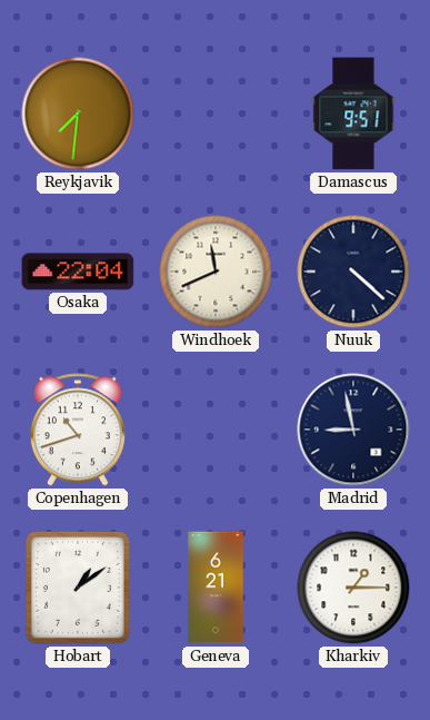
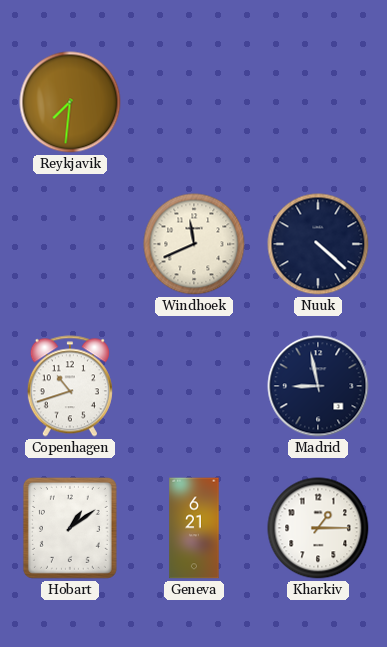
Damascus: 9:51 -> none (353, 114)
Osaka: 22:04 -> none (78, 272)
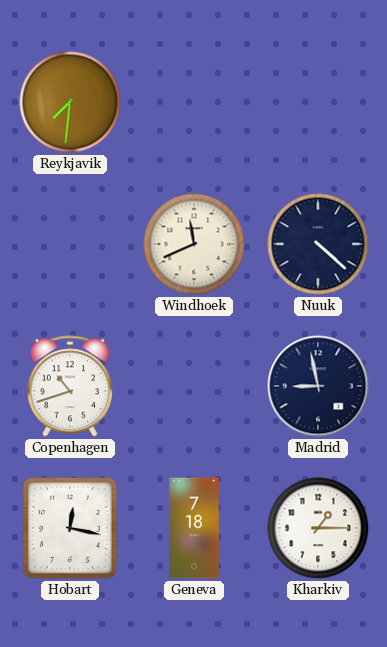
Hobart: 1:09 -> 12:17 (70, 528)
Geneva: 6:21 -> 7:18 (194, 528)
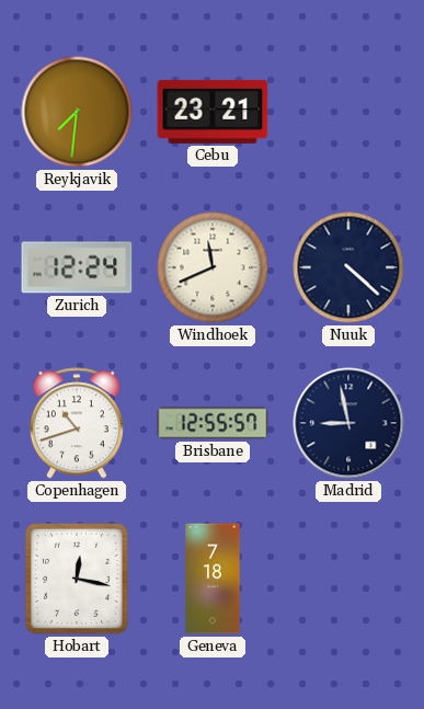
Cebu: none -> 23:21 (213, 112)
Zurich: none -> 12:24 (77, 267)
Brisbane: none -> 12:55 (213, 423)
Kharkiv: 1:15 -> none (318, 528)
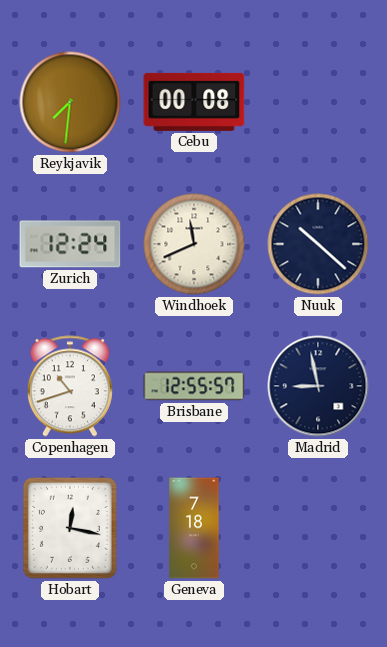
Cebu: 23:21 -> 00:08 (194, 102)
Nuuk: 4:22 -> 10:22 (318, 244)
